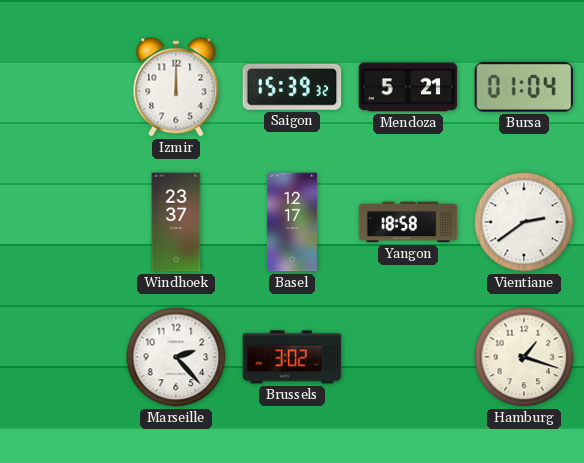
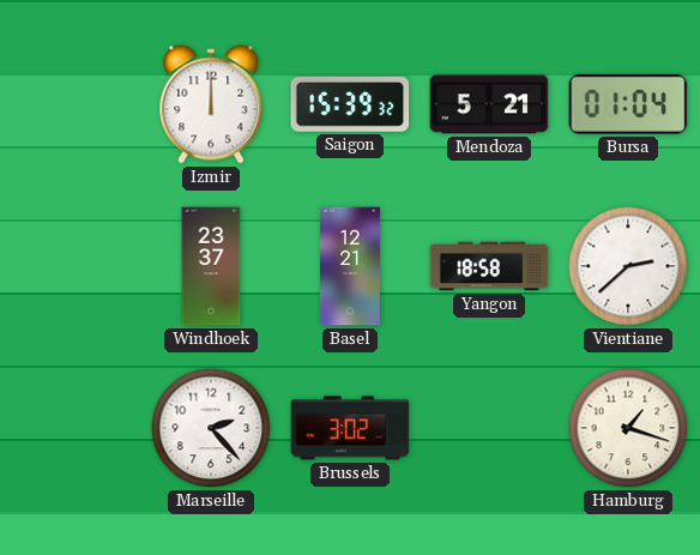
Basel: 12:17 -> 12:21 (350, 266)
Vientiane: 2:39 -> 2:38 (628, 266)
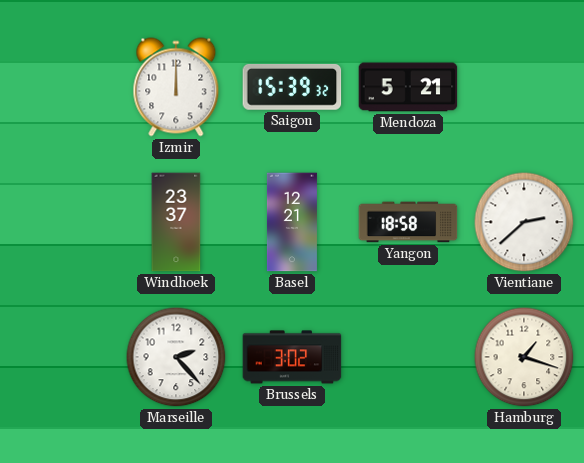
Bursa: 01:04 -> none (628, 104)
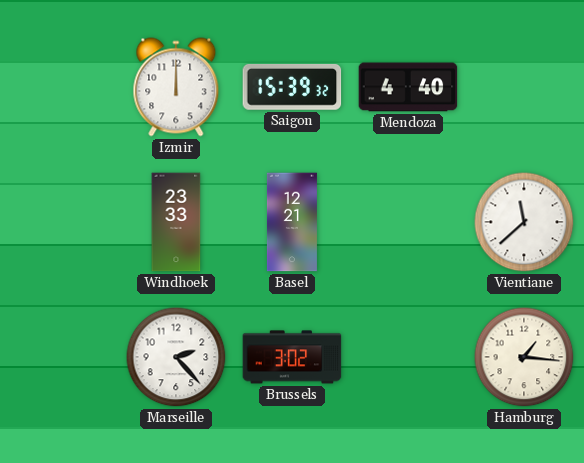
Mendoza: 5:21 -> 4:40 (408, 87)
Windhoek: 23:37 -> 23:33 (176, 222)
Yangon: 18:58 -> none (408, 222)
Vientiane: 2:38 -> 11:38 (524, 222)
Hamburg: 1:18 -> 1:16 (524, 357)
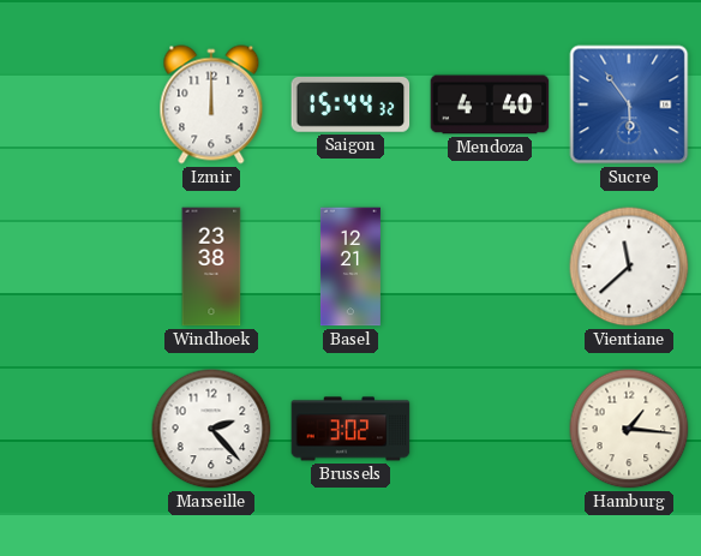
Saigon: 15:39 -> 15:44 (350, 104)
Sucre: none -> 5:54 (629, 104)
Windhoek: 23:33 -> 23:38 (211, 267)
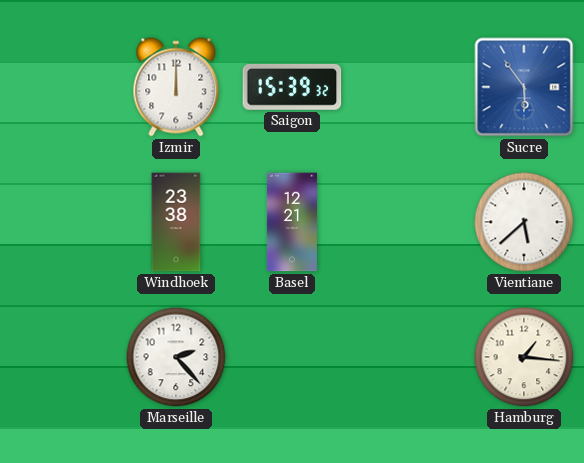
Saigon: 15:44 -> 15:39 (292, 87)
Mendoza: 4:40 -> none (490, 104)
Vientiane: 11:38 -> 5:38 (524, 222)
Brussels: 3:02 -> none (350, 429)
